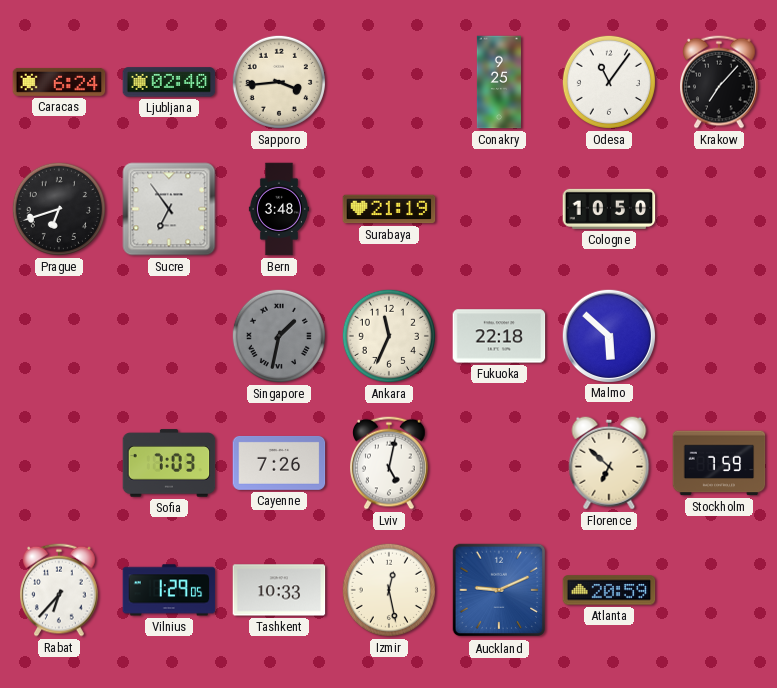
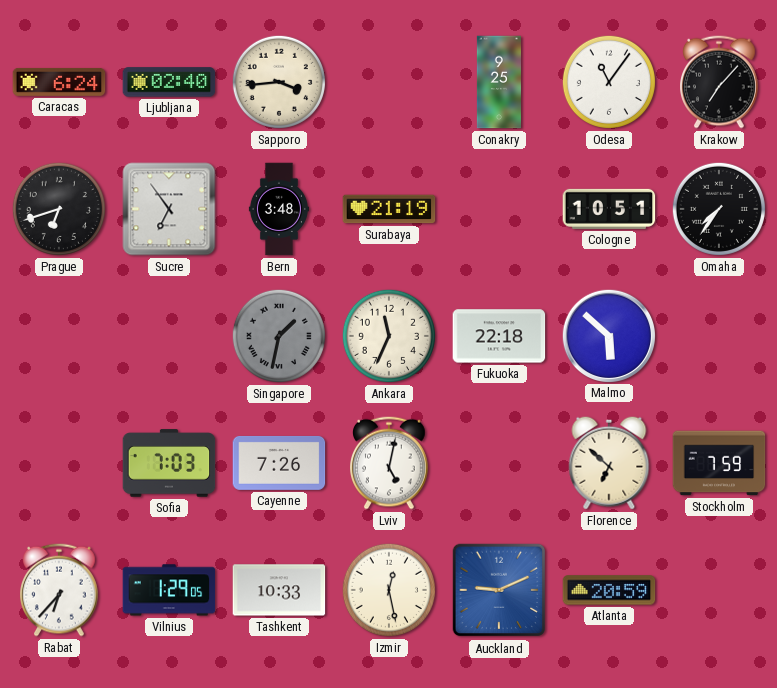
Cologne: 10:50 -> 10:51 (609, 209)
Omaha: none -> 7:36 (719, 209)
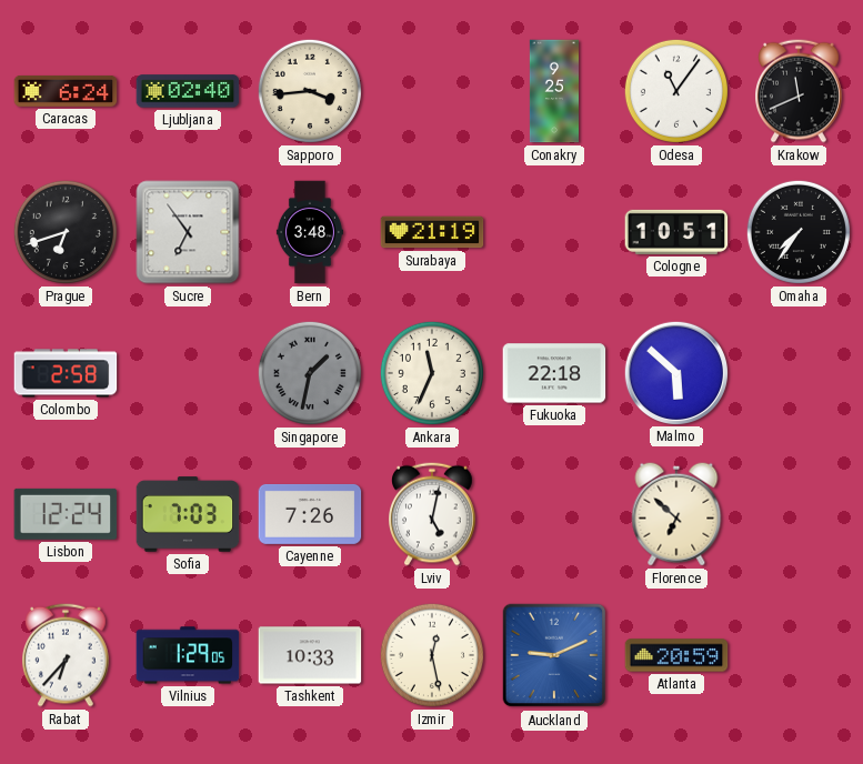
Krakow: 7:07 -> 11:41 (800, 91)
Colombo: none -> 2:58 (66, 373)
Lisbon: none -> 12:24 (66, 514)
Stockholm: 7:59 -> none (719, 463)
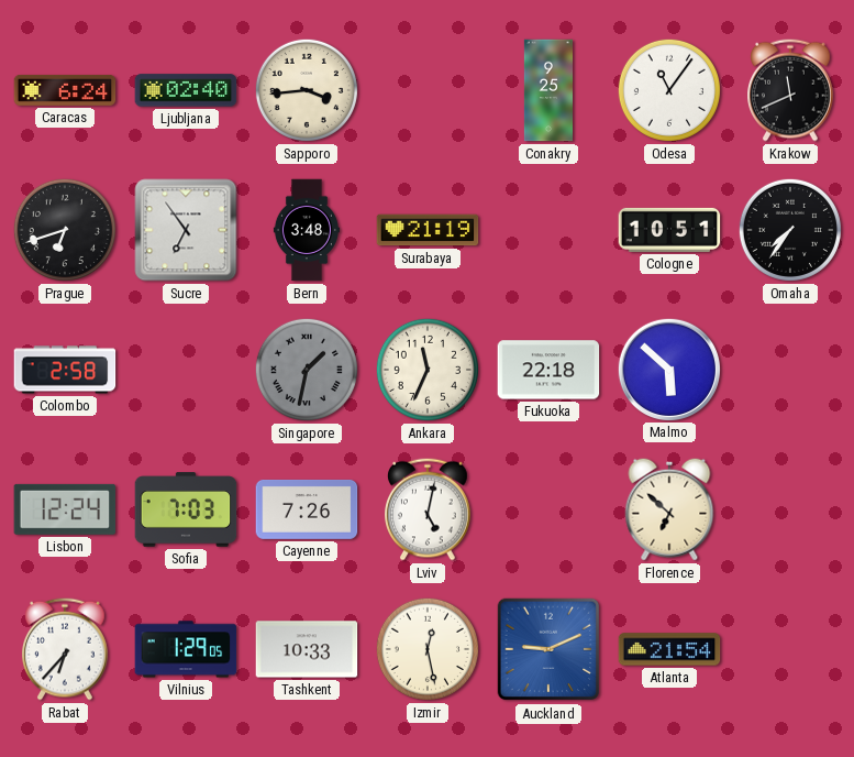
Atlanta: 20:59 -> 21:54 (669, 649)
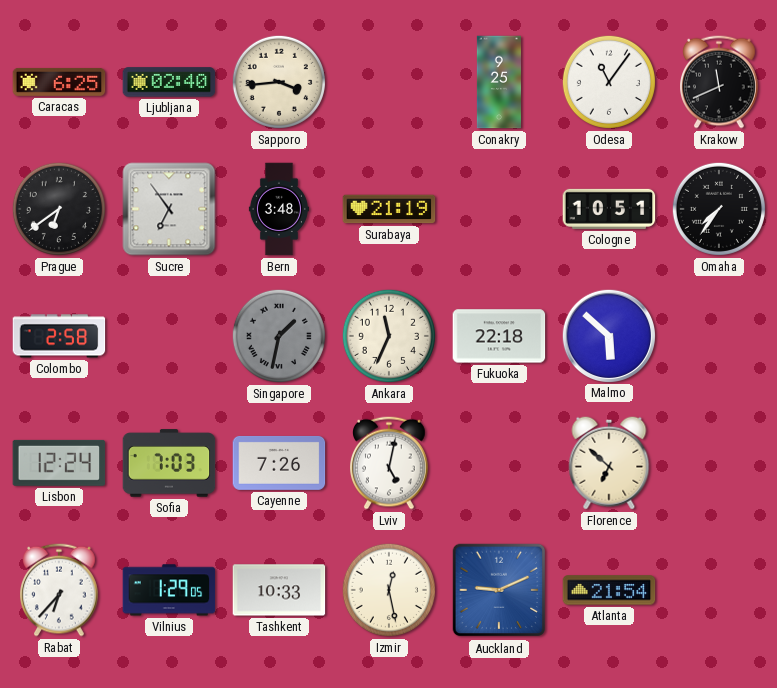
Caracas: 6:24 -> 6:25 (59, 82)
Prague: 6:42 -> 6:39 (59, 209)
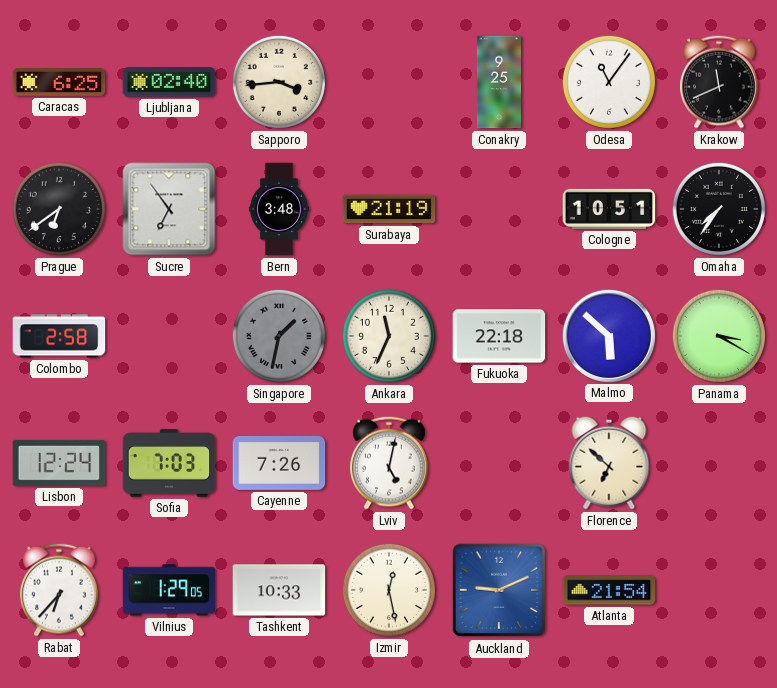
Panama: none -> 3:20 (719, 336)
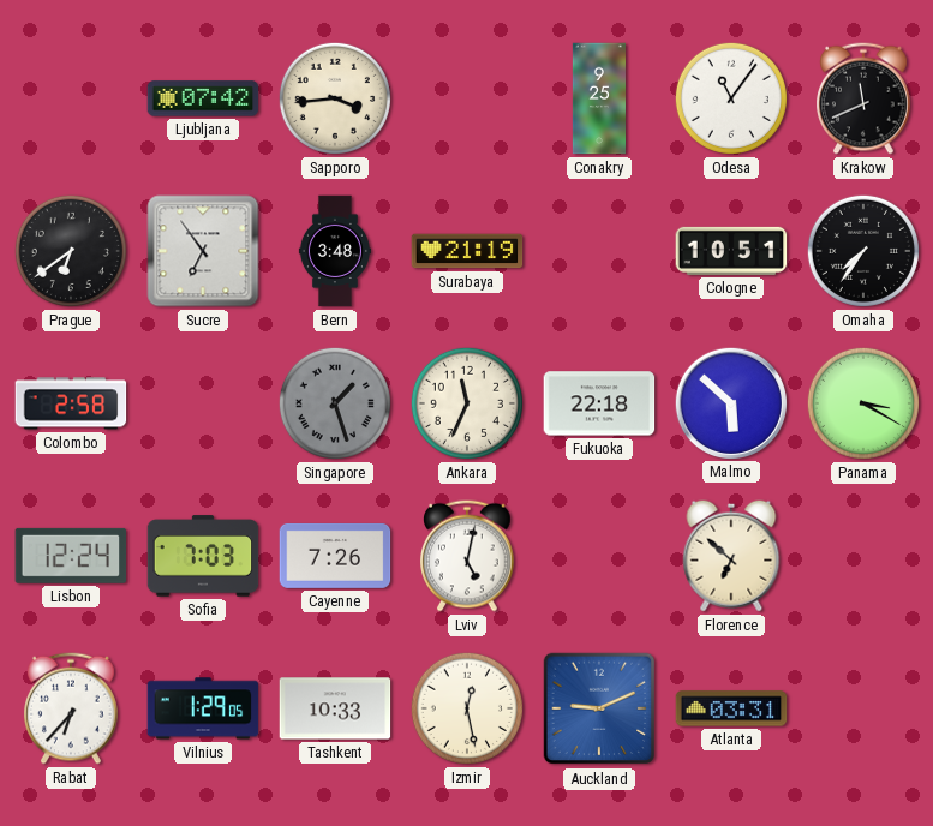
Caracas: 6:25 -> none (59, 82)
Ljubljana: 02:40 -> 07:42 (203, 98)
Singapore: 1:32 -> 1:27 (335, 403)
Atlanta: 21:54 -> 03:31 (731, 708)
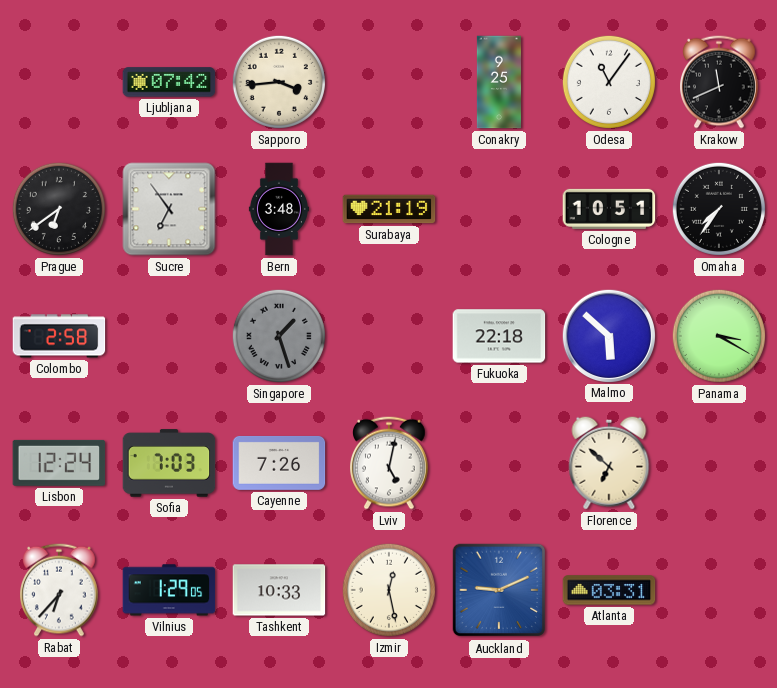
Ankara: 11:34 -> none (467, 403)
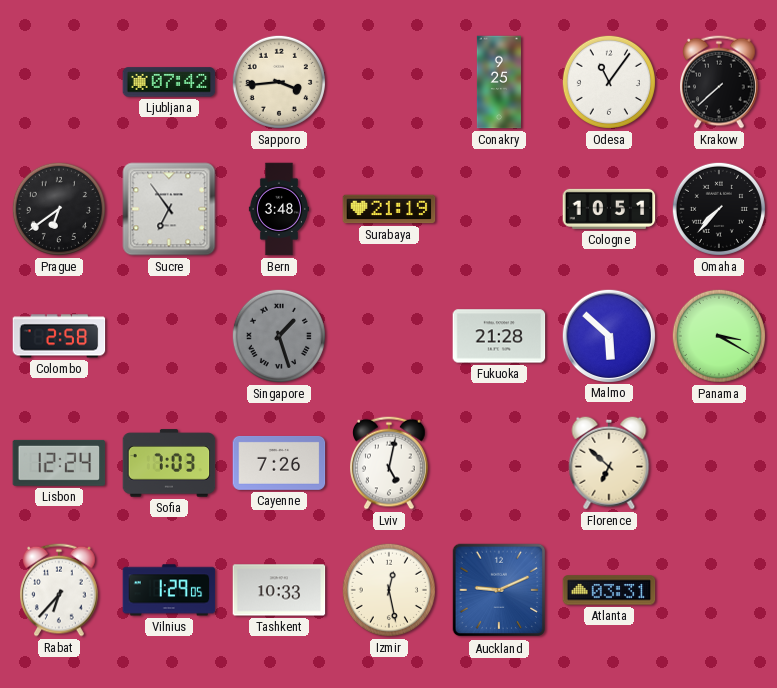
Krakow: 11:41 -> 7:38 (720, 82)
Omaha: 7:36 -> 7:37 (719, 209)
Fukuoka: 22:18 -> 21:28 (499, 336)
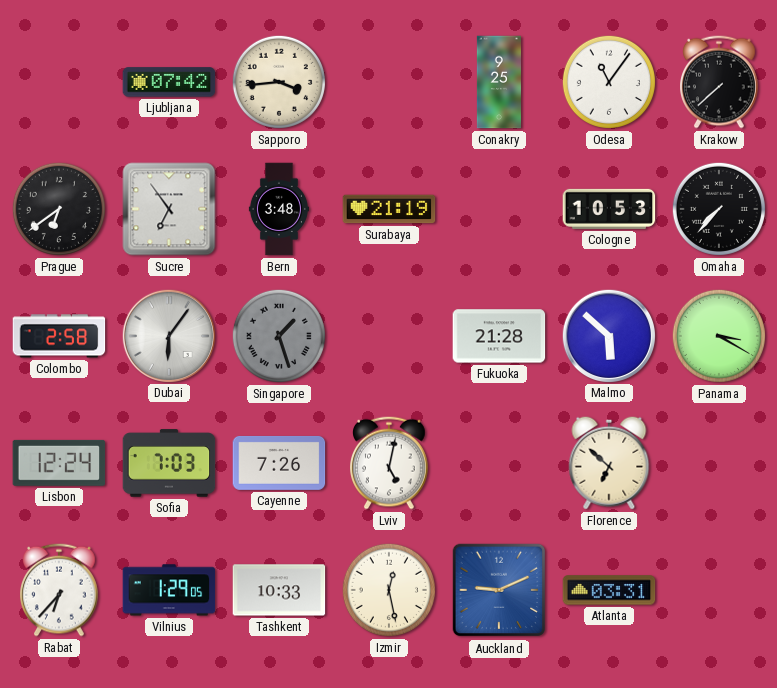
Cologne: 10:51 -> 10:53 (609, 209)
Dubai: none -> 6:06 (168, 335)
